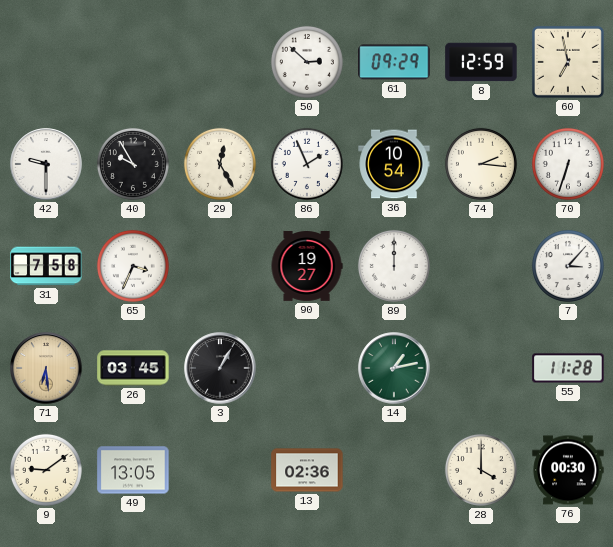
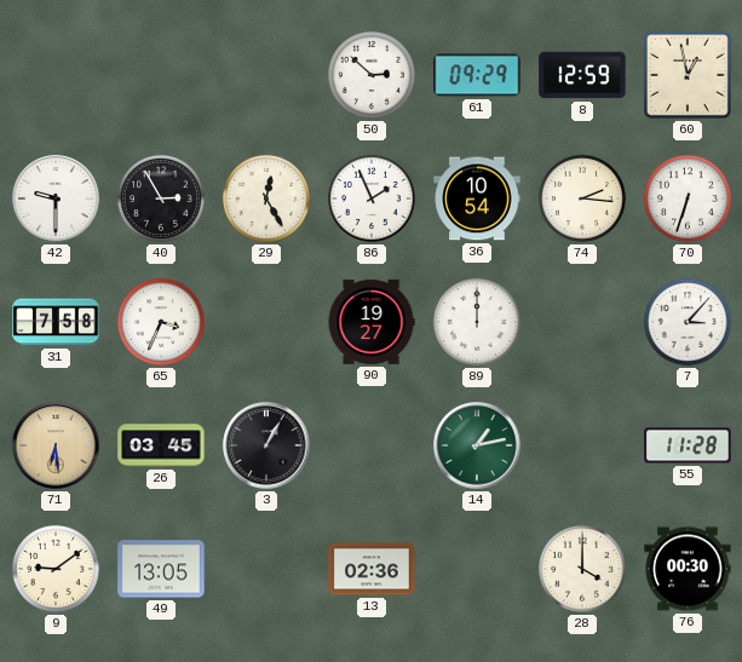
60: 6:58 -> 12:58 (688, 75)
40: 9:55 -> 2:55 (161, 198)
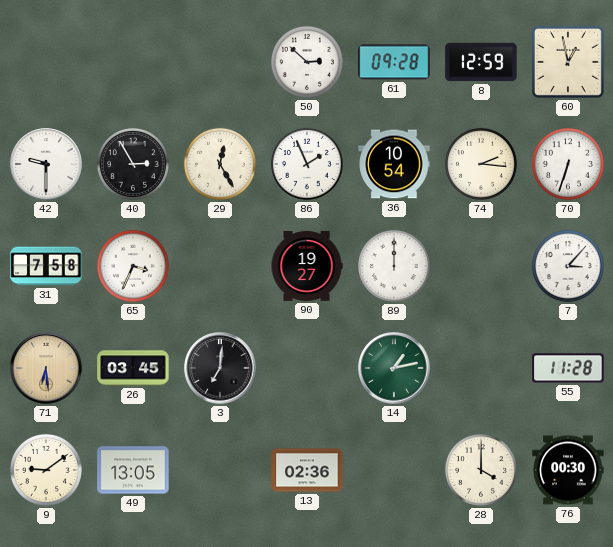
61: 09:29 -> 09:28 (394, 62)
3: 1:05 -> 7:01 (220, 368)
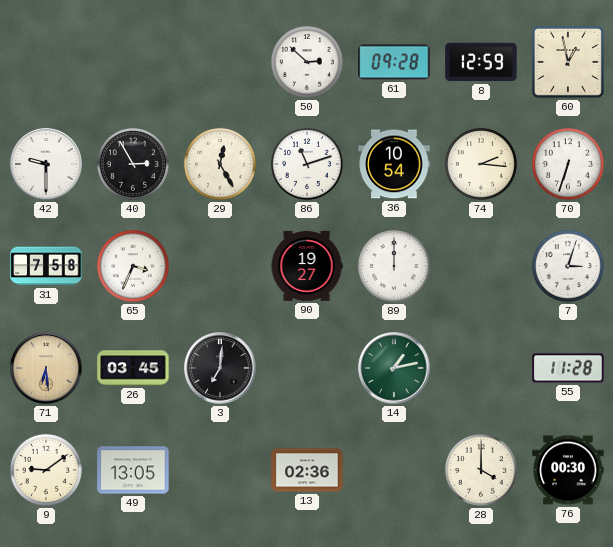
86: 1:56 -> 11:12 (307, 164)
7: 3:07 -> 3:03 (568, 266)
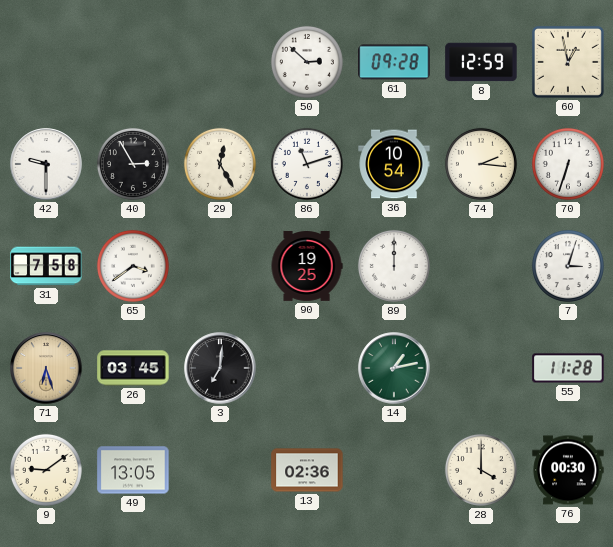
65: 3:34 -> 3:39 (133, 266)
90: 19:27 -> 19:25 (307, 267)
71: 6:29 -> 6:27 (46, 368)
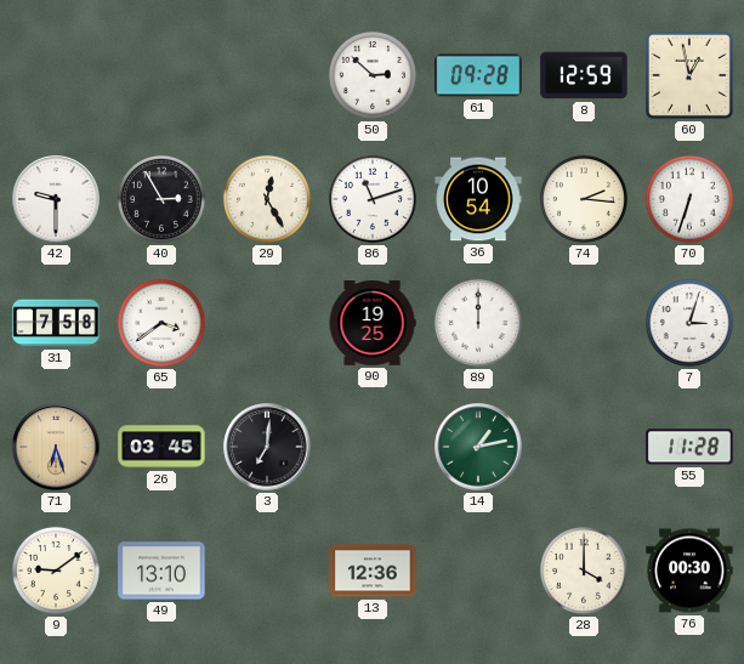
49: 13:05 -> 13:10 (161, 571)
13: 02:36 -> 12:36 (373, 571)
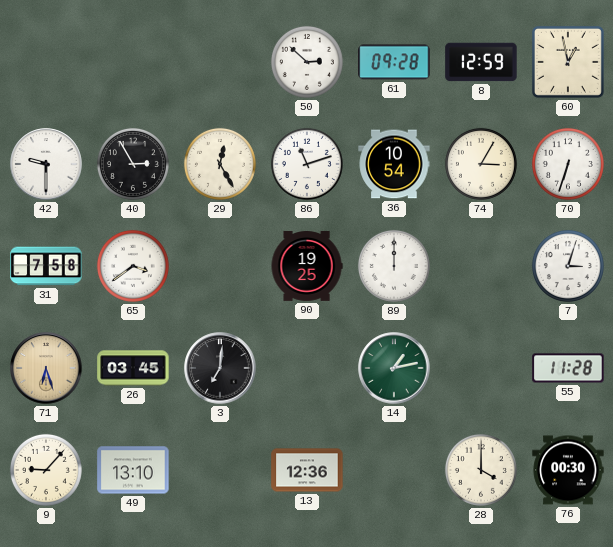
74: 2:16 -> 3:05 (481, 164)
9: 9:09 -> 9:07 (46, 470)
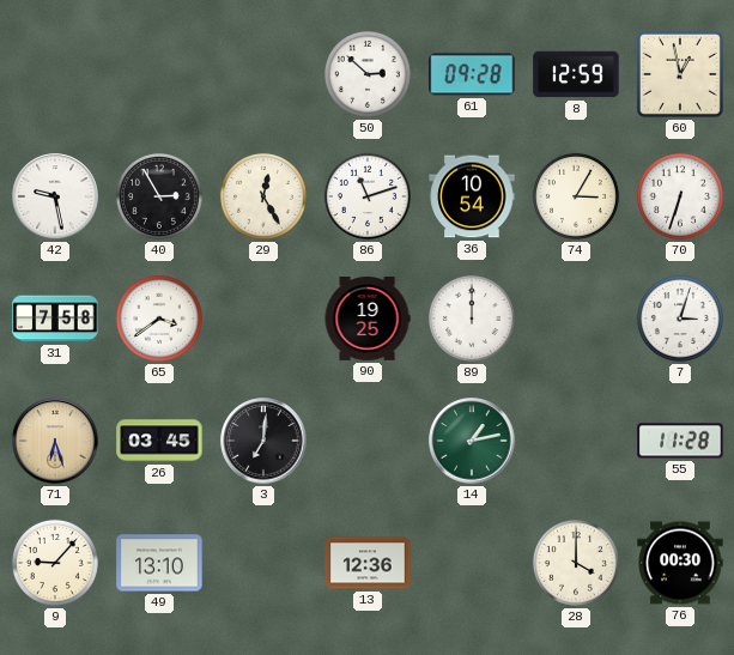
42: 9:30 -> 9:28 (55, 196)
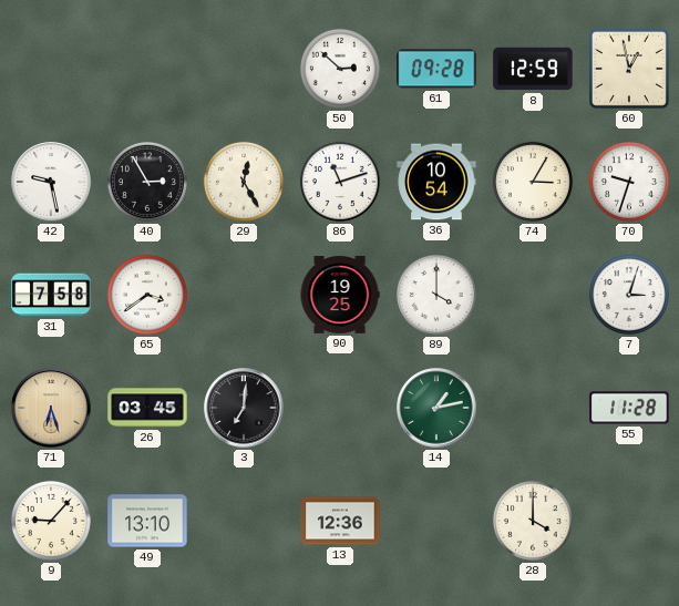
70: 6:33 -> 9:33 (629, 182)
89: 12:00 -> 4:00 (436, 295)
76: 00:30 -> none (680, 563)
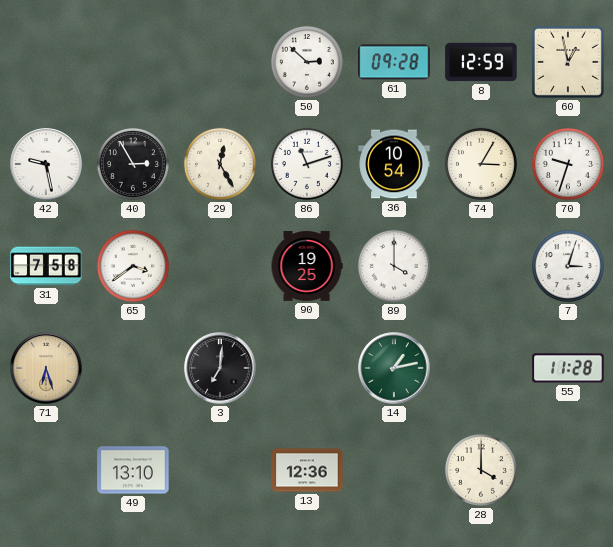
26: 03:45 -> none (147, 408)
9: 9:07 -> none (51, 521)
